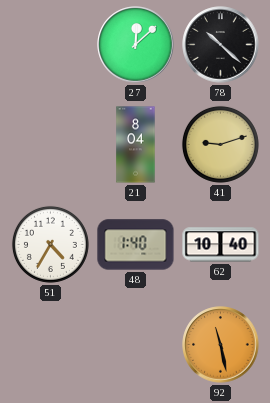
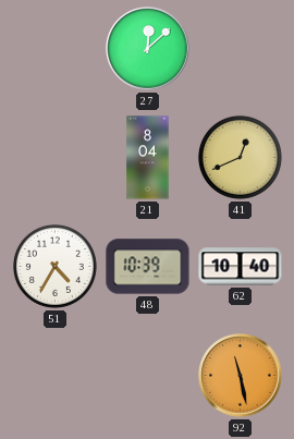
78: 10:22 -> none (221, 45)
41: 9:12 -> 12:41 (240, 157)
48: 1:40 -> 10:39 (148, 267)
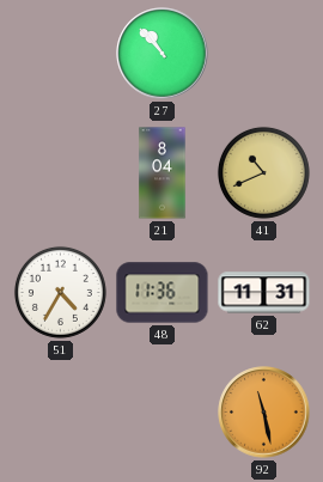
27: 12:08 -> 10:53 (163, 54)
41: 12:41 -> 10:41 (263, 172)
48: 10:39 -> 11:36 (163, 293)
62: 10:40 -> 11:31 (264, 293)
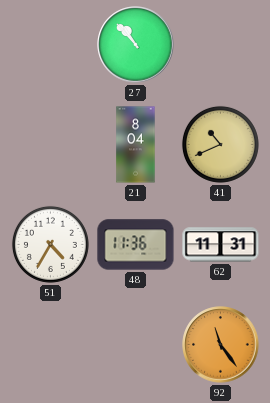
92: 11:28 -> 11:24 (221, 345)
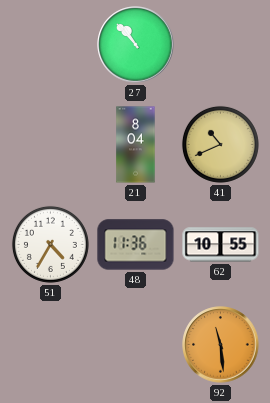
62: 11:31 -> 10:55 (221, 245)
92: 11:24 -> 11:29 (221, 345)
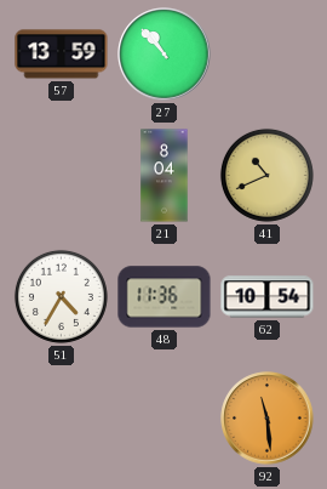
57: none -> 13:59 (62, 55)
62: 10:55 -> 10:54 (268, 297)
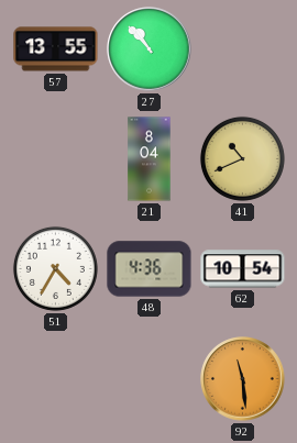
57: 13:59 -> 13:55 (56, 49)
48: 11:36 -> 4:36 (150, 269)
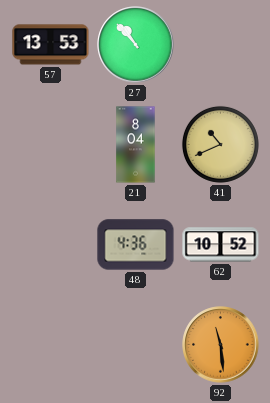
57: 13:55 -> 13:53 (51, 45)
51: 4:35 -> none (55, 268)
62: 10:54 -> 10:52 (221, 245)
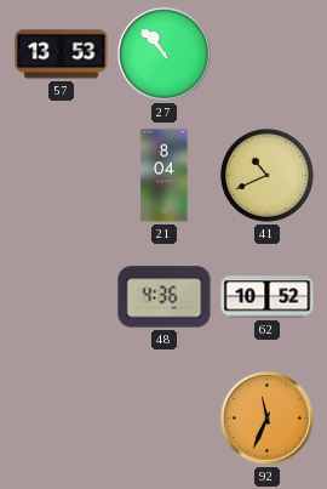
92: 11:29 -> 11:34 (268, 419)
